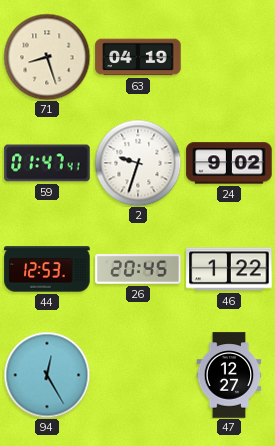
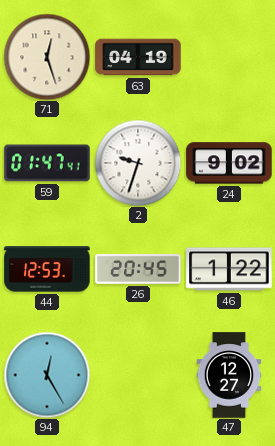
71: 8:27 -> 12:27 (47, 57)
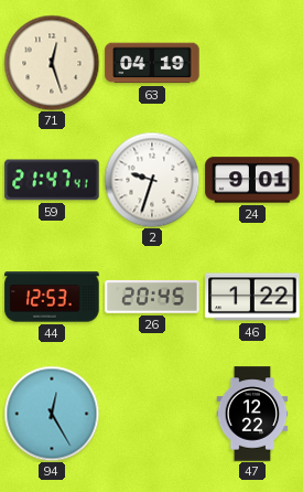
59: 01:47 -> 21:47 (52, 180)
24: 9:02 -> 9:01 (252, 180)
47: 12:27 -> 12:22 (252, 414)
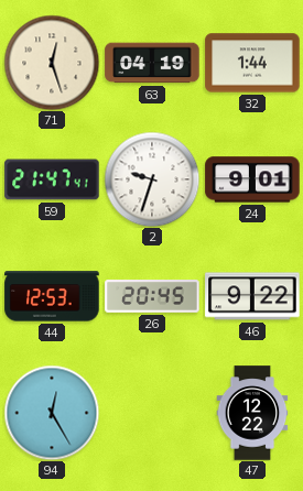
32: none -> 1:44 (252, 63)
46: 1:22 -> 9:22 (252, 296)
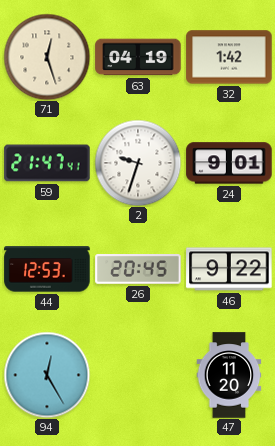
32: 1:44 -> 1:42 (229, 57)
47: 12:22 -> 11:20 (229, 375)
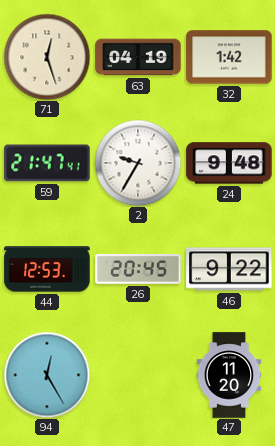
2: 9:33 -> 9:35 (138, 163)
24: 9:01 -> 9:48 (229, 163)
